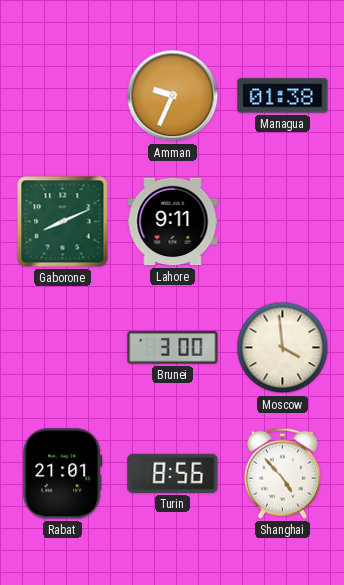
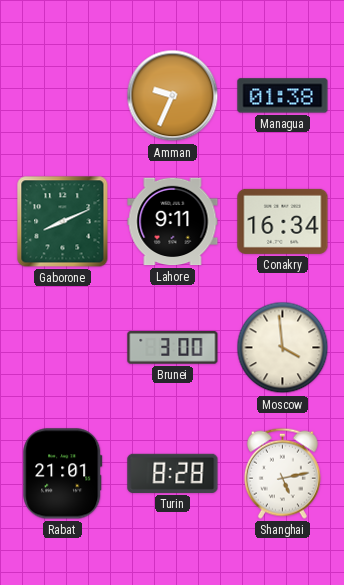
Conakry: none -> 16:34 (283, 221)
Turin: 8:56 -> 8:28 (173, 473)
Shanghai: 4:53 -> 5:13 (282, 473)
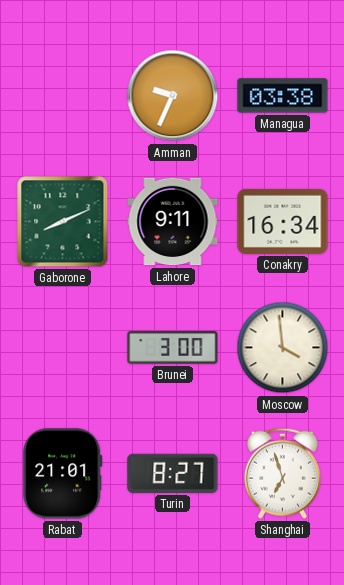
Managua: 01:38 -> 03:38 (283, 96)
Turin: 8:28 -> 8:27 (173, 473)
Shanghai: 5:13 -> 6:57 (282, 473)
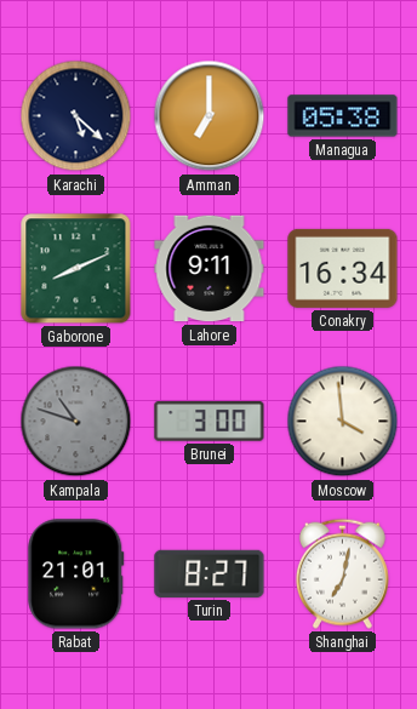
Karachi: none -> 5:22 (76, 116)
Amman: 9:34 -> 7:00 (210, 116)
Managua: 03:38 -> 05:38 (343, 116)
Kampala: none -> 10:48 (76, 422)
Shanghai: 6:57 -> 7:02 (342, 573)
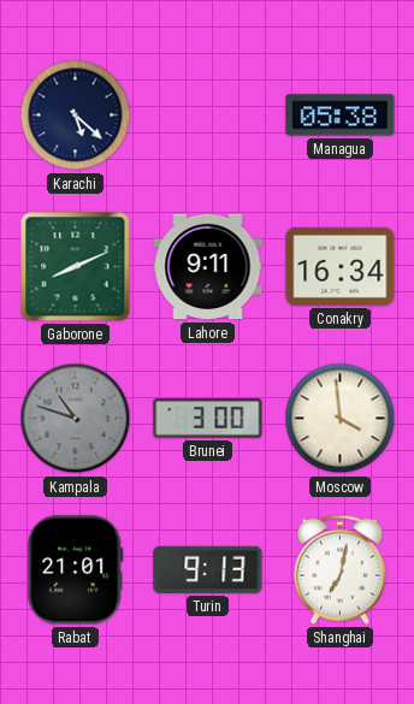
Amman: 7:00 -> none (210, 116)
Turin: 8:27 -> 9:13 (208, 569)
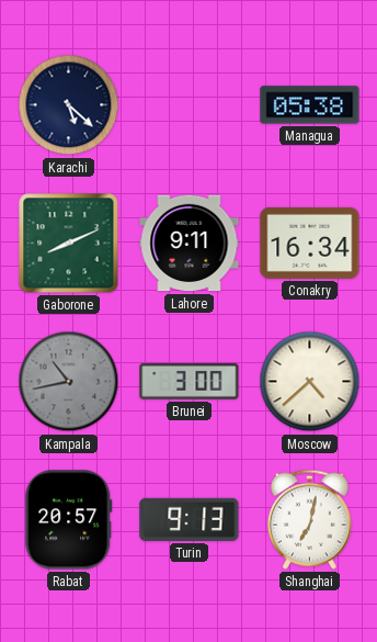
Kampala: 10:48 -> 10:43 (69, 382)
Moscow: 3:59 -> 4:38 (310, 382)
Rabat: 21:01 -> 20:57 (69, 520)
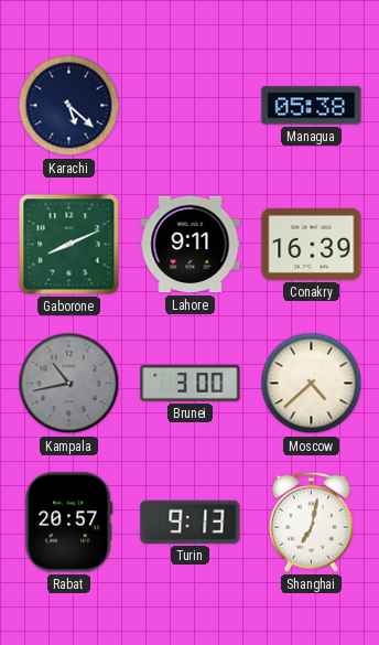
Conakry: 16:34 -> 16:39 (312, 244)
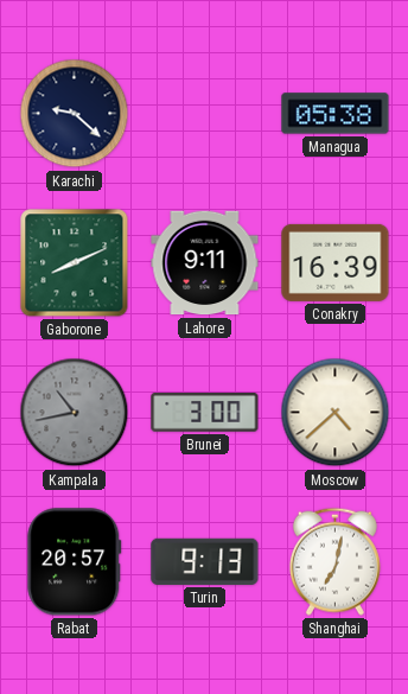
Karachi: 5:22 -> 9:22 (75, 114)
